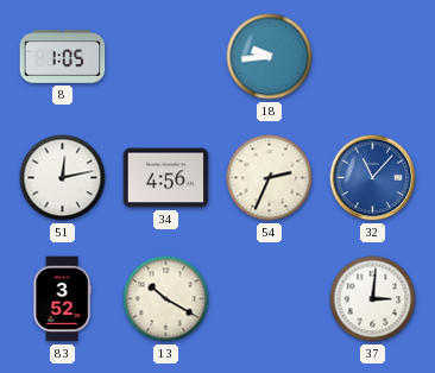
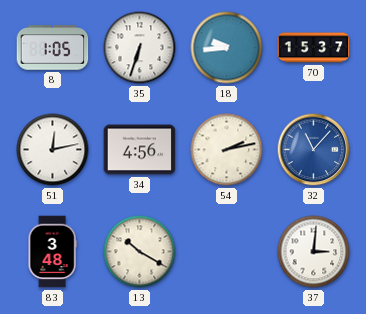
35: none -> 6:33 (140, 48)
70: none -> 15:37 (314, 48)
54: 2:34 -> 2:13 (227, 150)
83: 3:52 -> 3:48 (52, 252)
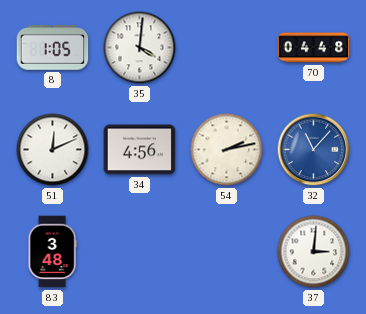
35: 6:33 -> 4:01 (140, 48)
18: 9:44 -> none (227, 48)
70: 15:37 -> 04:48 (314, 48)
51: 12:13 -> 12:11 (53, 150)
13: 10:20 -> none (140, 252)
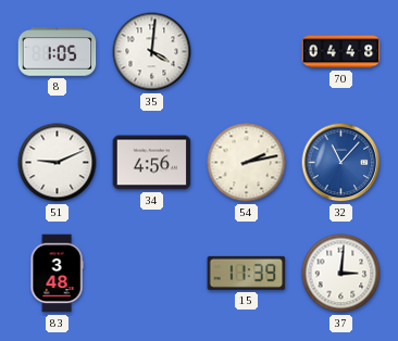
51: 12:11 -> 9:11 (58, 163)
15: none -> 11:39 (247, 273)
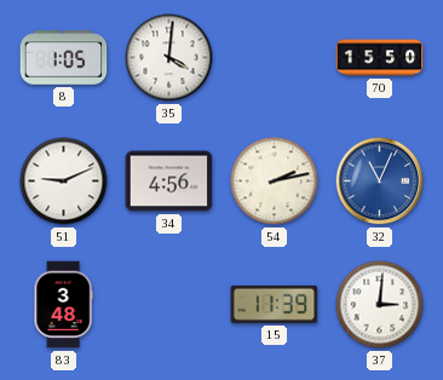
70: 04:48 -> 15:50 (380, 58)
32: 11:07 -> 11:04 (380, 182)
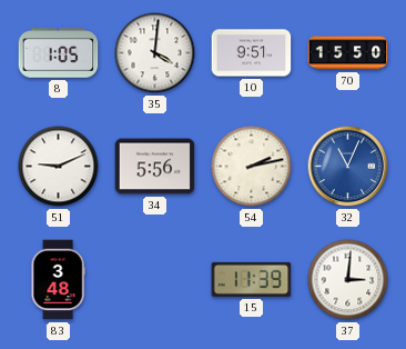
10: none -> 9:51 (252, 53)
34: 4:56 -> 5:56 (155, 167)
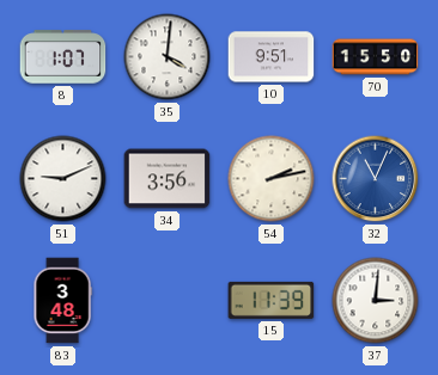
8: 1:05 -> 1:07 (63, 57)
34: 5:56 -> 3:56 (168, 179)
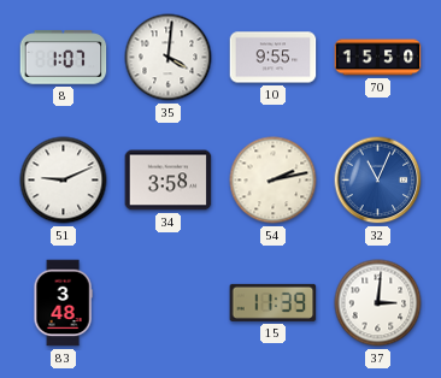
10: 9:51 -> 9:55 (274, 58)
34: 3:56 -> 3:58 (169, 181)
